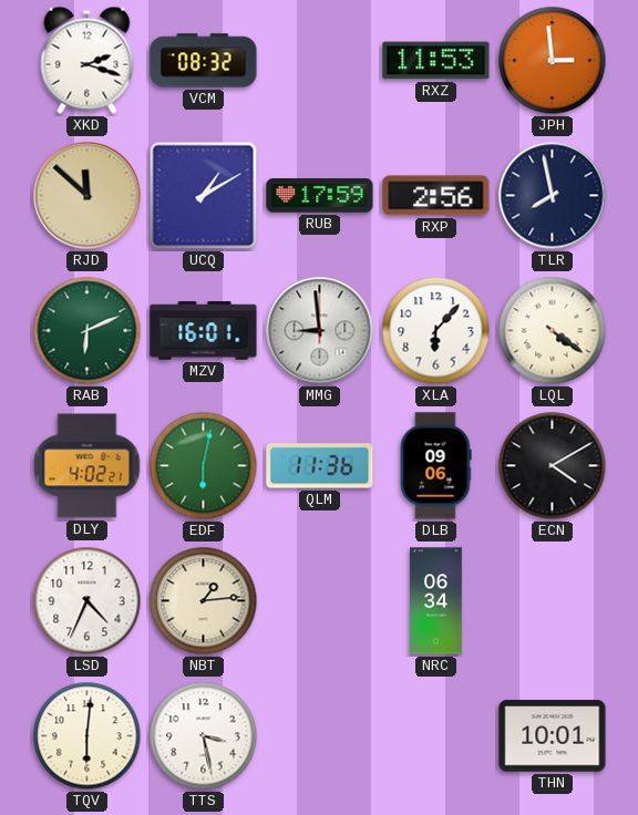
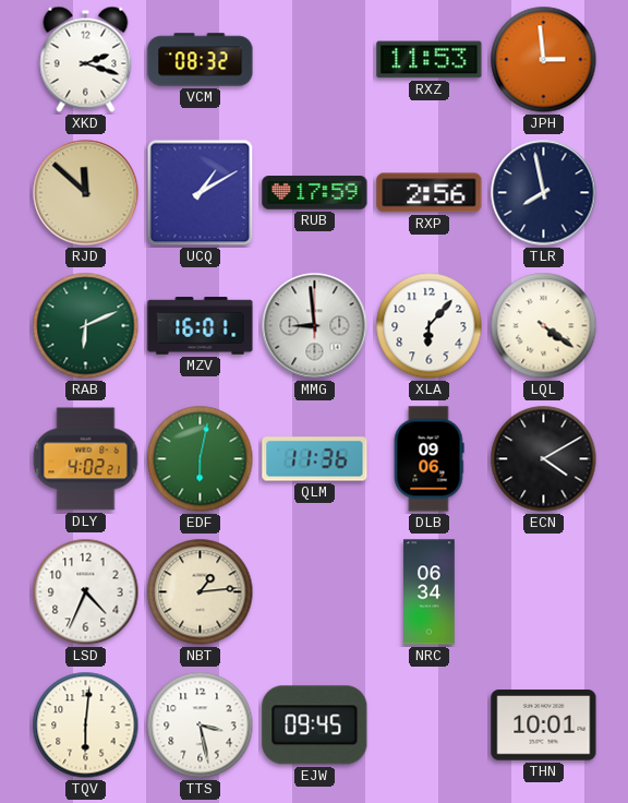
EJW: none -> 09:45 (315, 726)
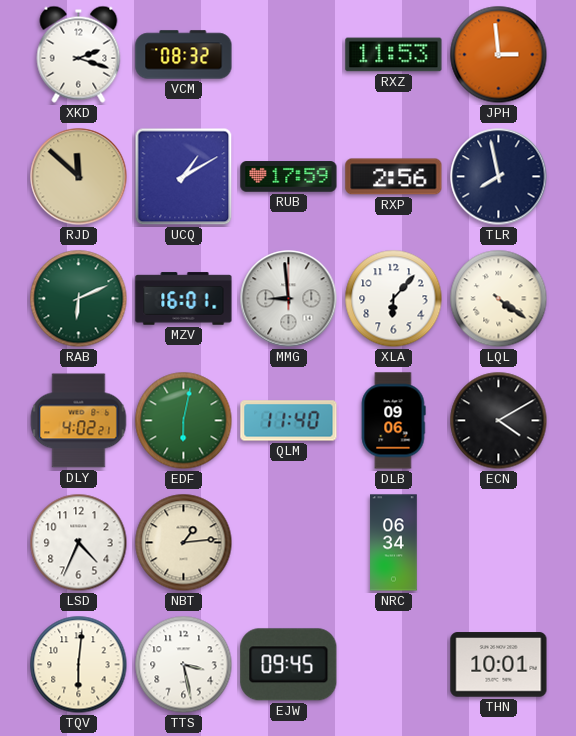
QLM: 11:36 -> 11:40 (289, 421)
